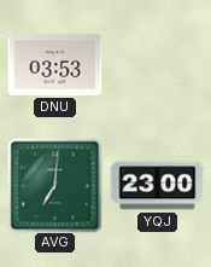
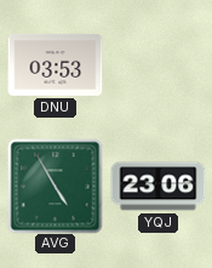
AVG: 7:01 -> 4:55 (55, 186)
YQJ: 23:00 -> 23:06 (157, 187)
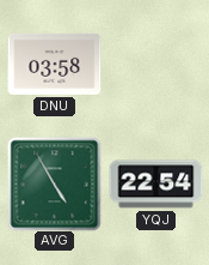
DNU: 03:53 -> 03:58 (54, 64)
YQJ: 23:06 -> 22:54 (155, 185)
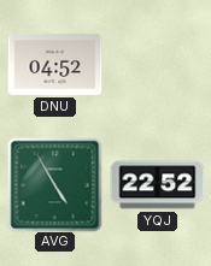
DNU: 03:58 -> 04:52 (54, 64)
YQJ: 22:54 -> 22:52 (157, 185)
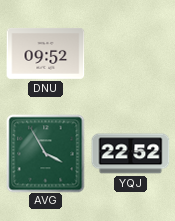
DNU: 04:52 -> 09:52 (45, 53)
AVG: 4:55 -> 3:55 (45, 153)
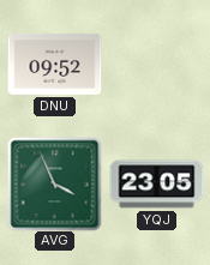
AVG: 3:55 -> 3:56 (54, 183)
YQJ: 22:52 -> 23:05 (156, 185)
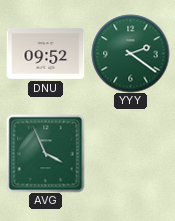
YYY: none -> 2:21 (130, 53)
YQJ: 23:05 -> none (156, 185)
